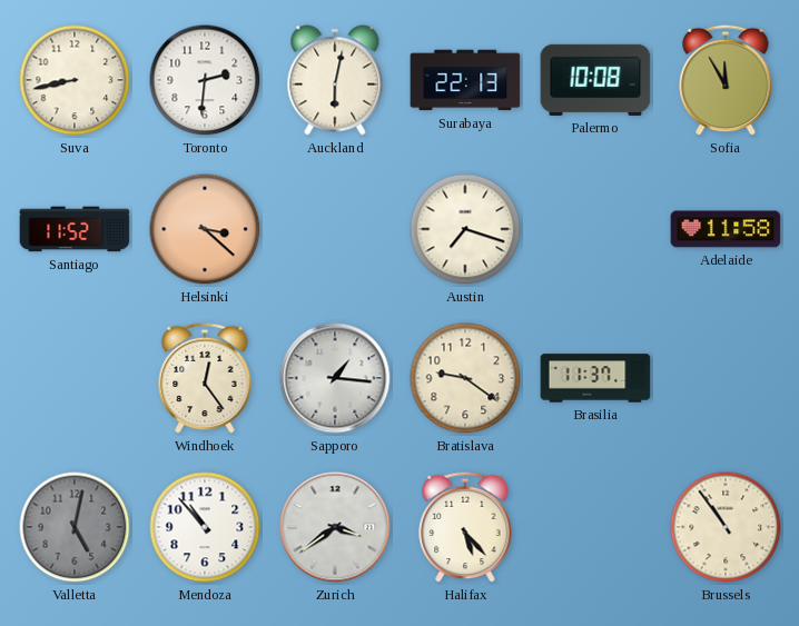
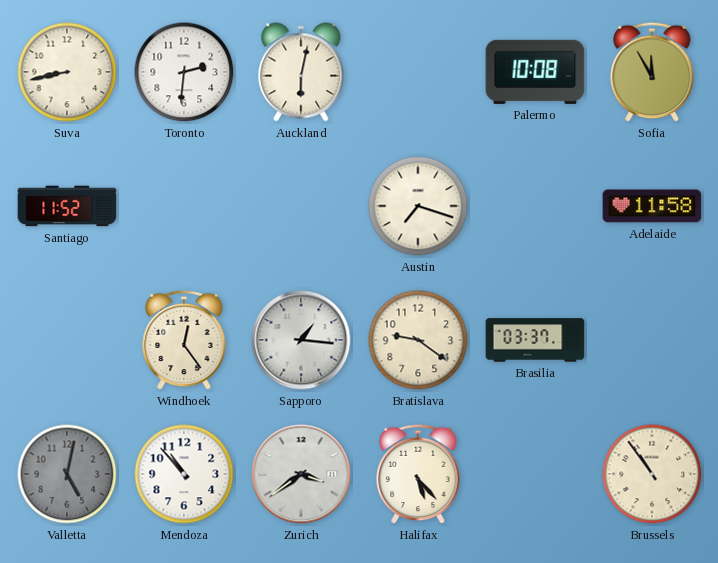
Surabaya: 22:13 -> none (465, 80)
Helsinki: 3:22 -> none (205, 229)
Brasilia: 11:37 -> 03:37 (535, 340)
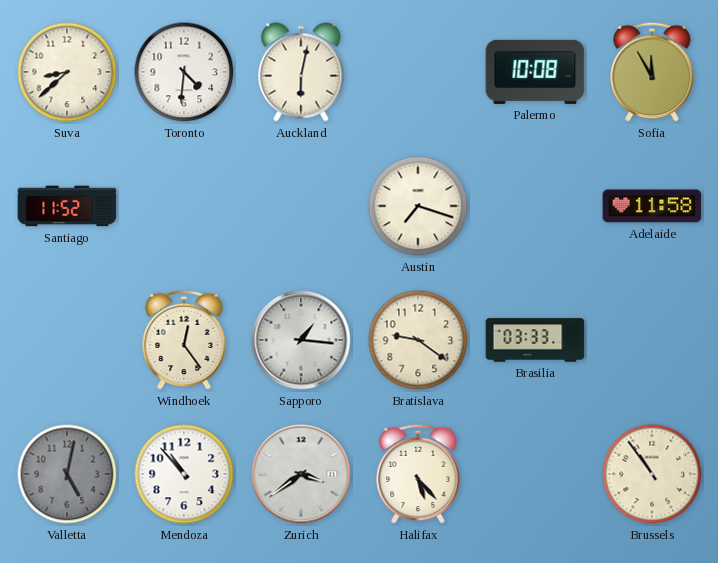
Suva: 8:43 -> 8:38 (67, 72)
Toronto: 2:31 -> 4:31 (184, 72)
Brasilia: 03:37 -> 03:33 (535, 340)
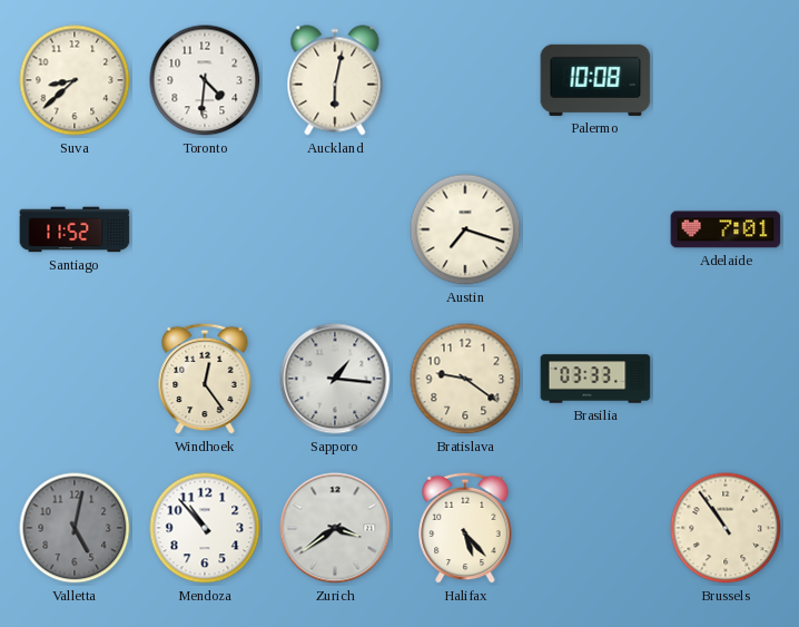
Sofia: 11:55 -> none (652, 72)
Adelaide: 11:58 -> 7:01 (726, 229)
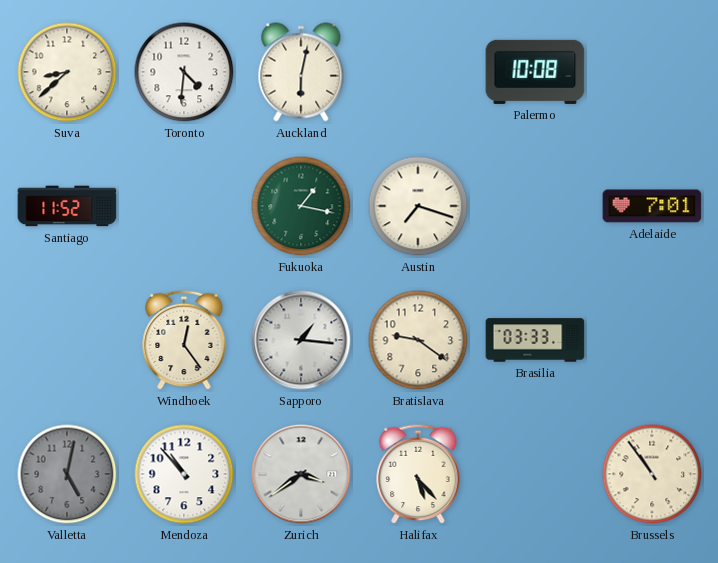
Fukuoka: none -> 1:17 (301, 206)
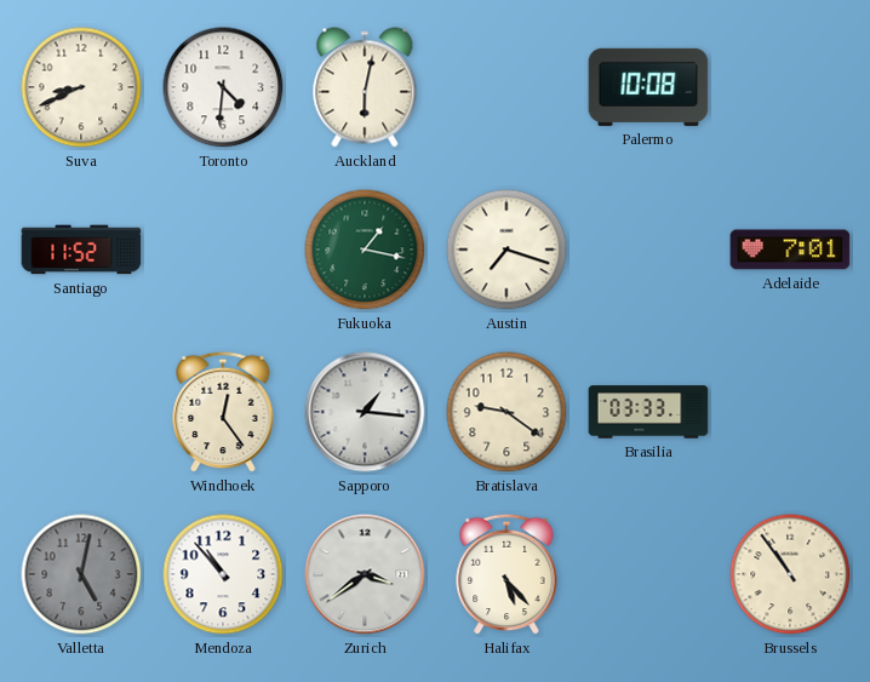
Suva: 8:38 -> 8:41 (81, 87)
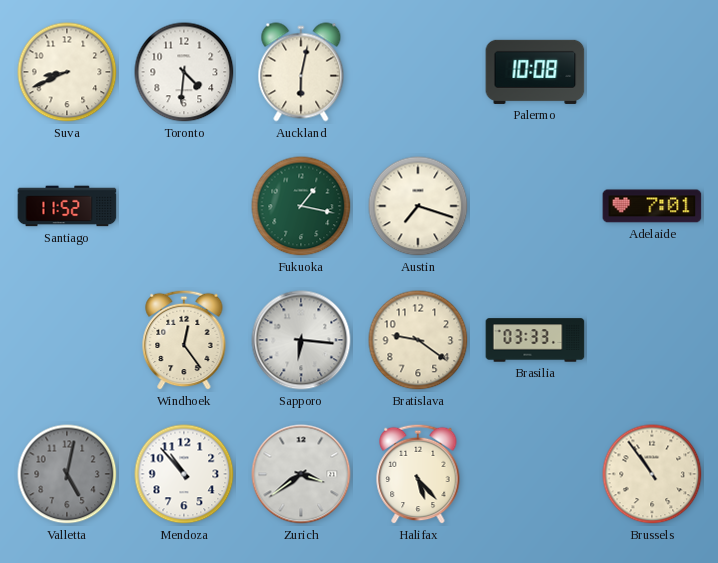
Sapporo: 1:16 -> 6:16 (301, 340)
